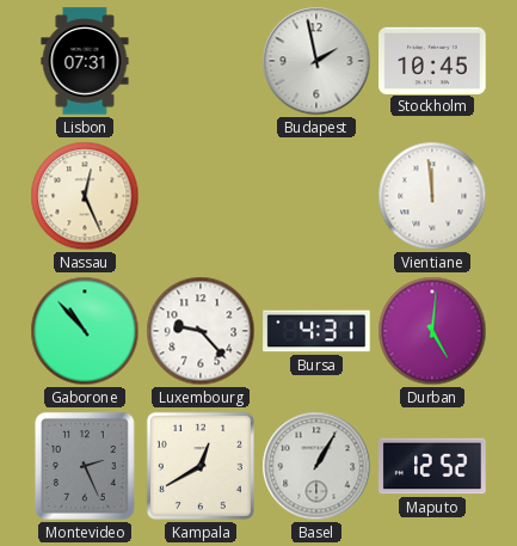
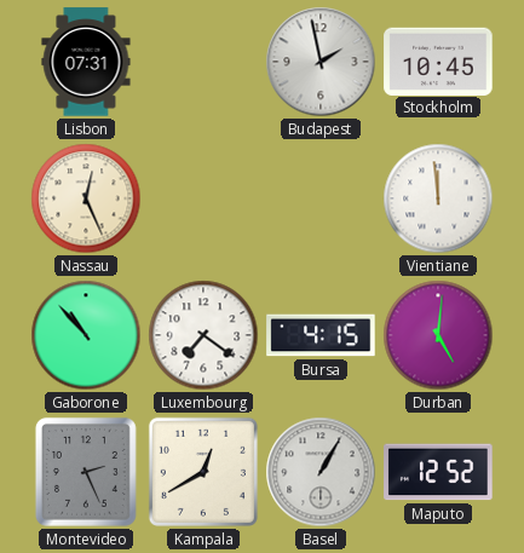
Luxembourg: 9:23 -> 7:21 (203, 335)
Bursa: 4:31 -> 4:15 (321, 335)
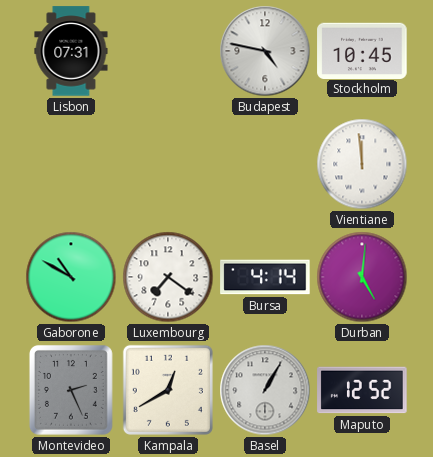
Budapest: 1:58 -> 4:47 (265, 51)
Nassau: 12:26 -> none (86, 198)
Gaborone: 10:53 -> 10:50 (71, 277)
Bursa: 4:15 -> 4:14 (265, 277)
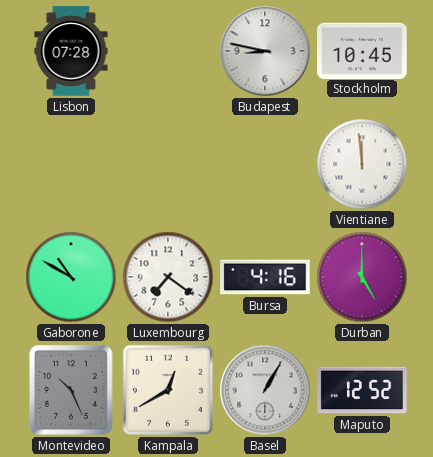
Lisbon: 07:31 -> 07:28 (71, 51)
Budapest: 4:47 -> 8:47 (265, 51)
Bursa: 4:14 -> 4:16 (265, 277)
Durban: 5:01 -> 5:00 (362, 277)
Montevideo: 2:26 -> 10:26 (71, 390)
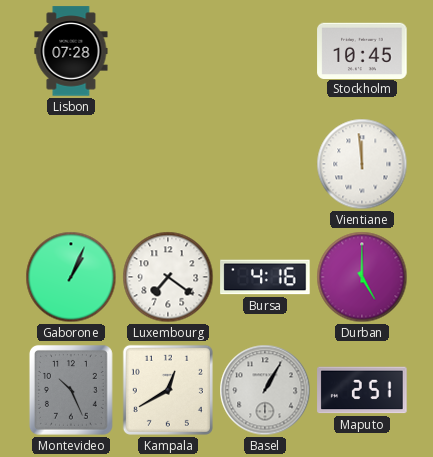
Budapest: 8:47 -> none (265, 51)
Gaborone: 10:50 -> 1:04 (71, 277)
Maputo: 12:52 -> 2:51 (362, 390)
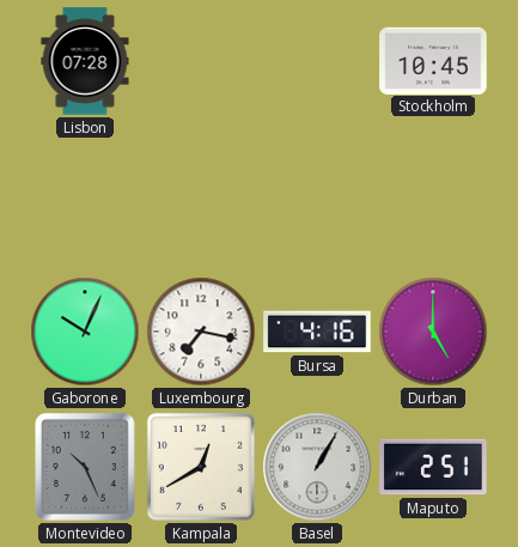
Vientiane: 11:59 -> none (362, 164)
Gaborone: 1:04 -> 10:04 (85, 332)
Luxembourg: 7:21 -> 7:17 (201, 332)
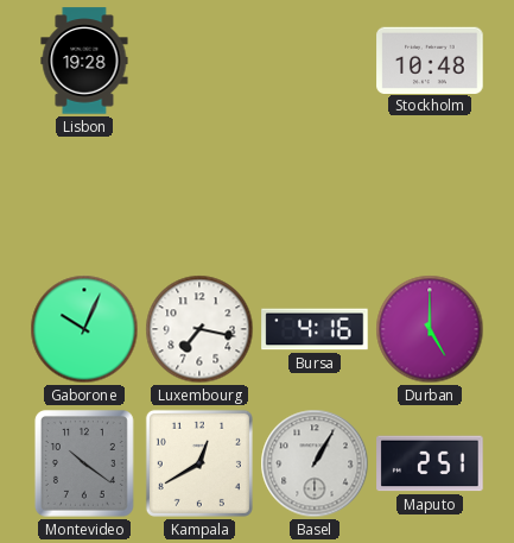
Lisbon: 07:28 -> 19:28 (84, 61)
Stockholm: 10:45 -> 10:48 (430, 59)
Montevideo: 10:26 -> 10:21 (84, 463)
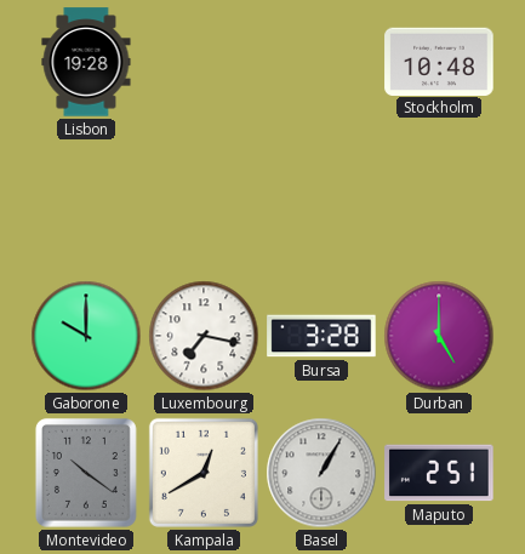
Gaborone: 10:04 -> 10:00 (86, 336)
Bursa: 4:16 -> 3:28 (321, 336)
